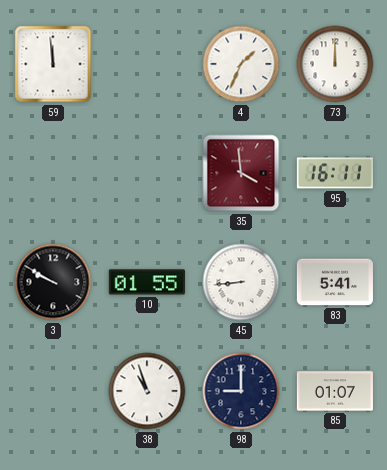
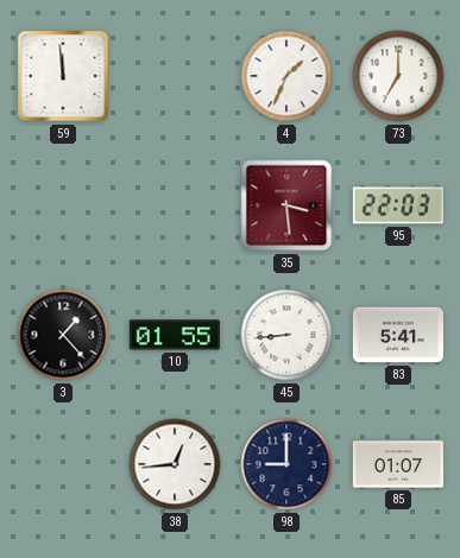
73: 12:00 -> 7:00 (398, 76)
35: 3:59 -> 3:29 (286, 205)
95: 16:11 -> 22:03 (398, 205)
3: 9:50 -> 1:23 (63, 335)
38: 10:57 -> 12:44 (175, 464)
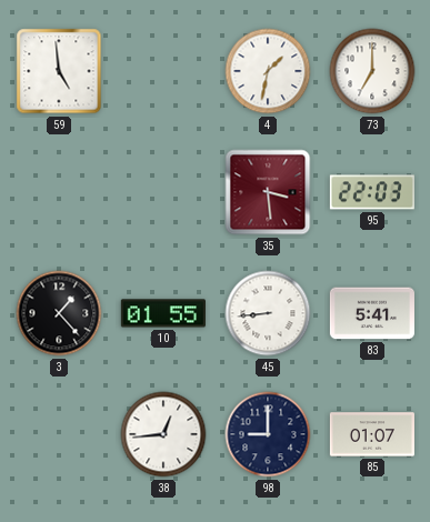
59: 11:59 -> 4:59 (59, 71)
4: 1:34 -> 1:32 (268, 71)
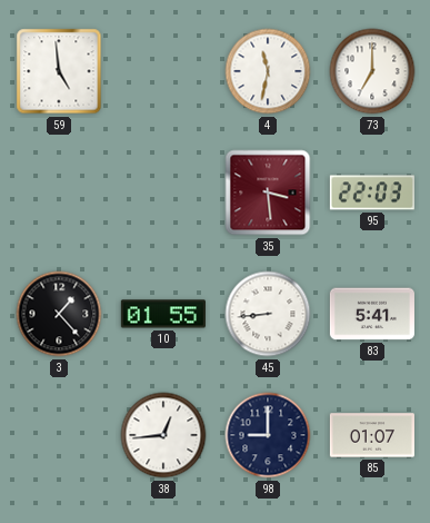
4: 1:32 -> 11:32 (268, 71)
